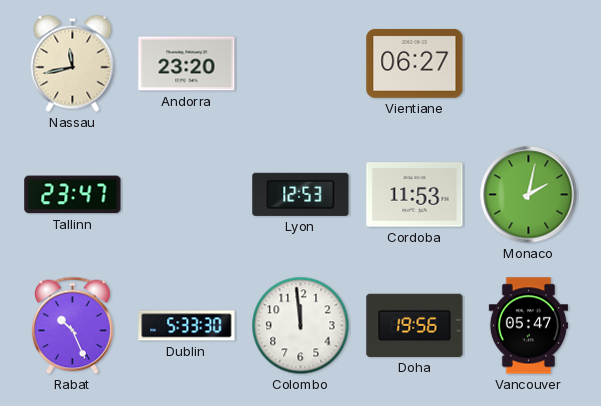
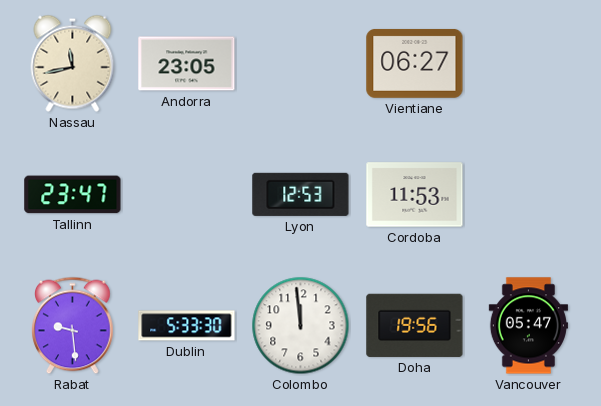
Andorra: 23:20 -> 23:05 (187, 64)
Monaco: 2:02 -> none (529, 195)
Rabat: 10:26 -> 9:29 (73, 326)
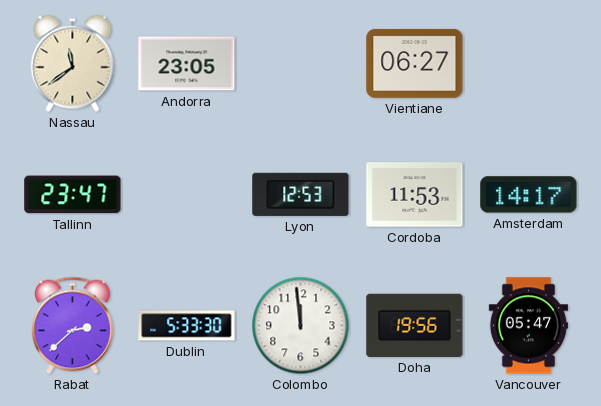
Nassau: 11:43 -> 11:39 (73, 63)
Amsterdam: none -> 14:17 (529, 195)
Rabat: 9:29 -> 2:38 (73, 326)
